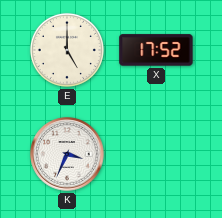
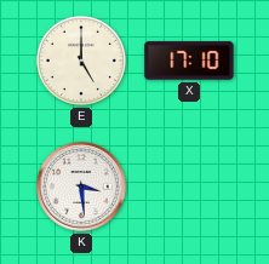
X: 17:52 -> 17:10 (189, 61)
K: 3:34 -> 3:29 (81, 186)
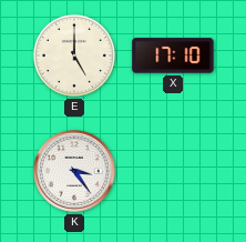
K: 3:29 -> 3:24 (74, 171)
